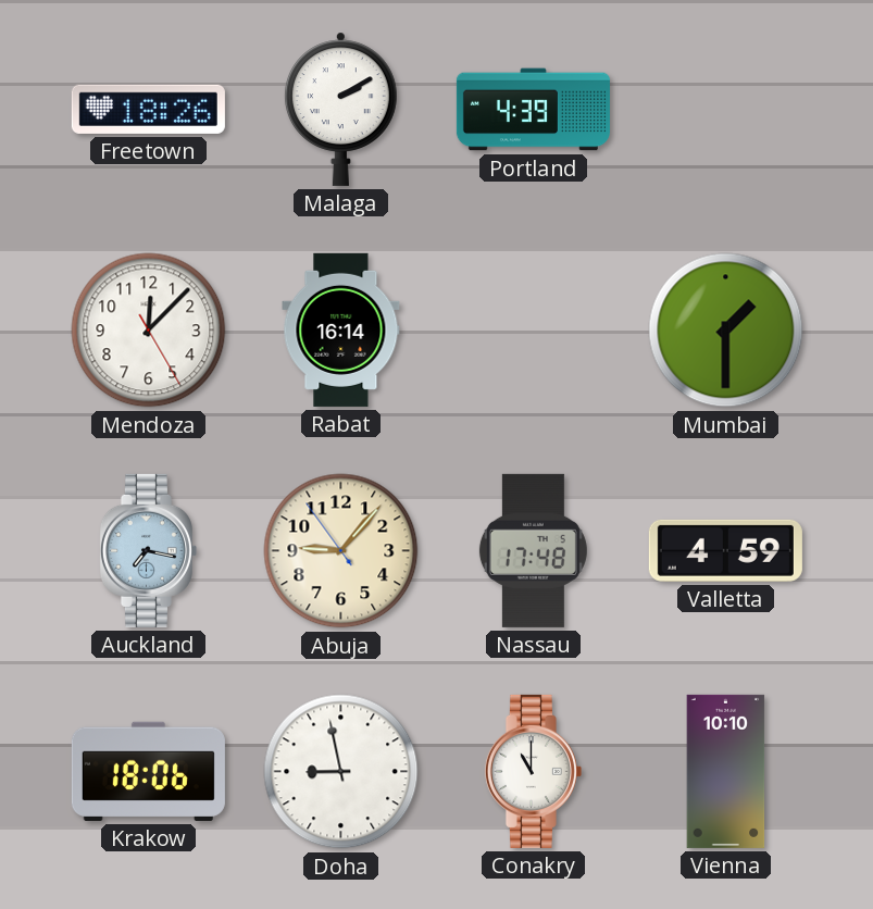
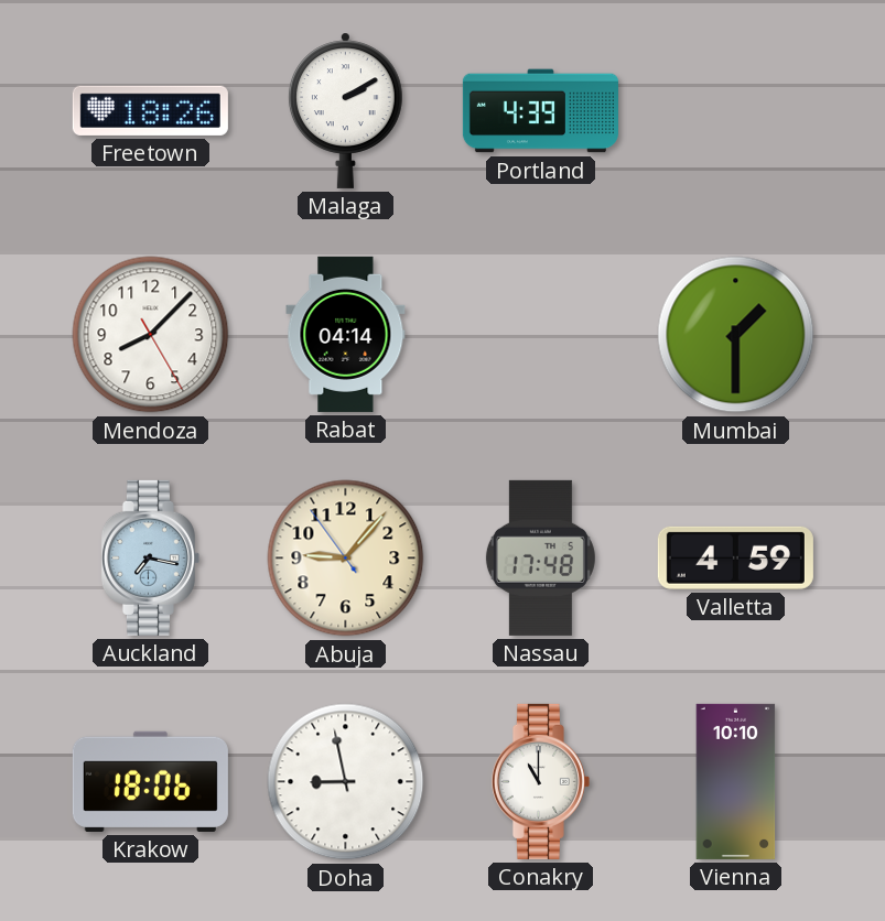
Mendoza: 12:07 -> 8:07 (151, 335)
Rabat: 16:14 -> 04:14 (346, 334)
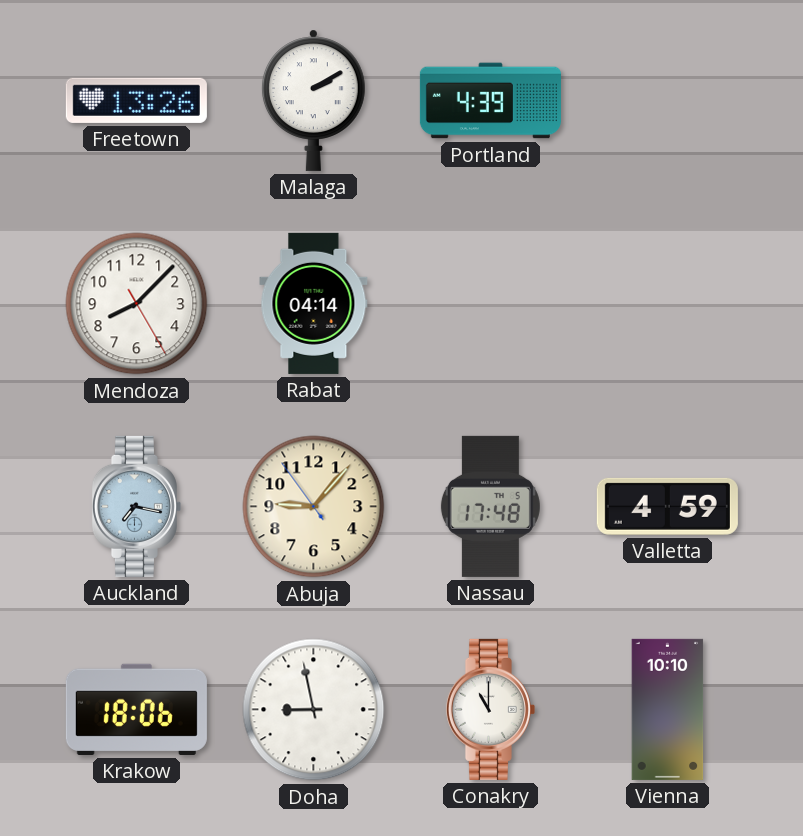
Freetown: 18:26 -> 13:26 (136, 100)
Mumbai: 1:30 -> none (736, 335)
